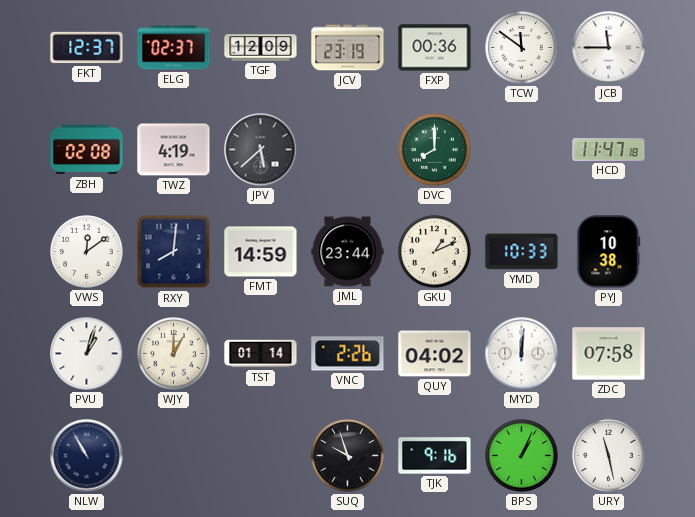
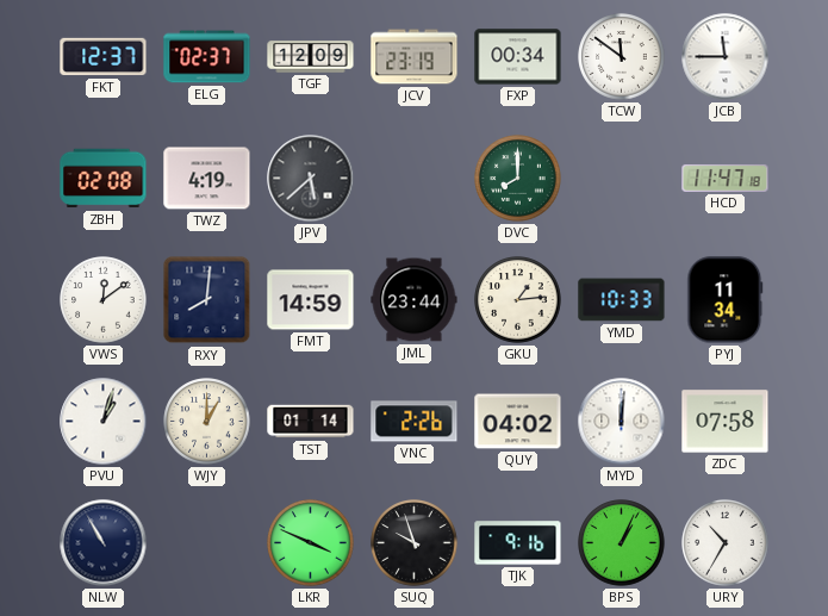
FXP: 00:36 -> 00:34 (518, 57)
GKU: 1:11 -> 1:14 (518, 300)
PYJ: 10:38 -> 11:34 (726, 300)
LKR: none -> 3:49 (311, 543)
URY: 11:28 -> 10:35 (726, 543)
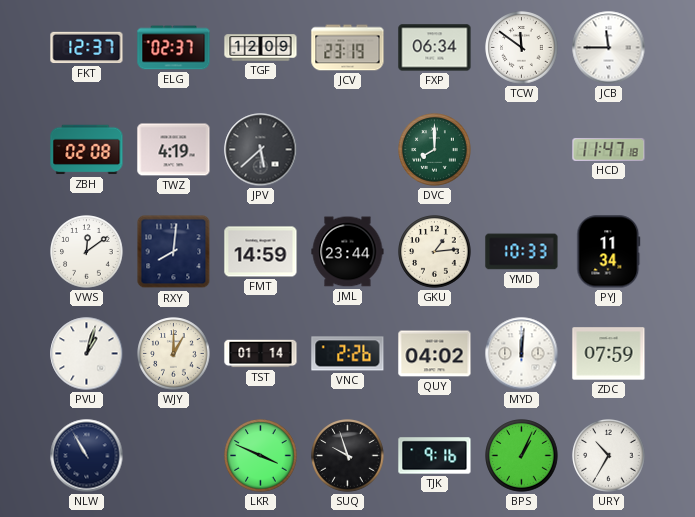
FXP: 00:34 -> 06:34 (435, 48)
ZDC: 07:58 -> 07:59 (609, 354)
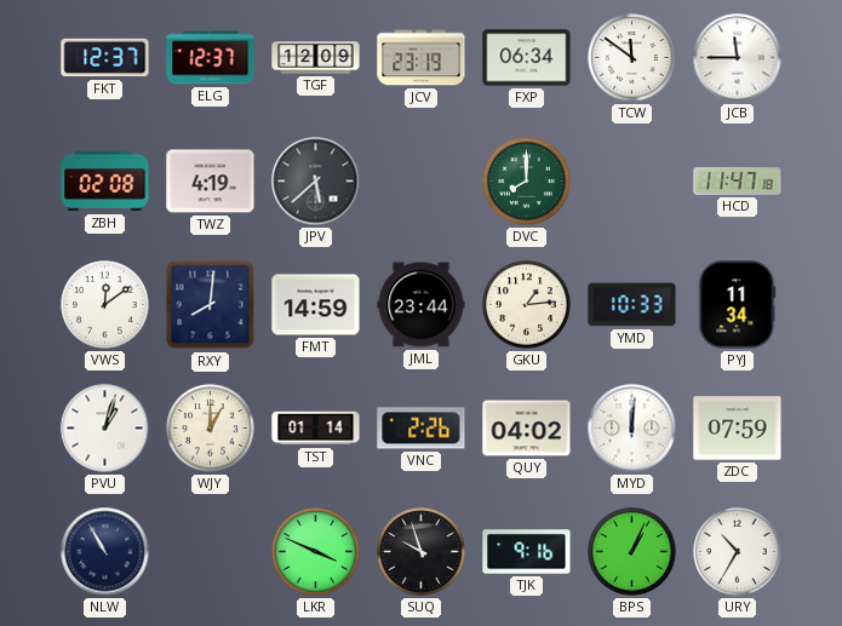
ELG: 02:37 -> 12:37 (211, 58)
